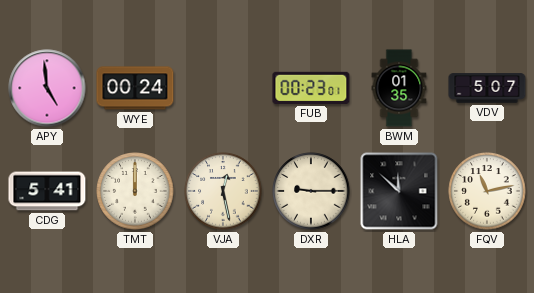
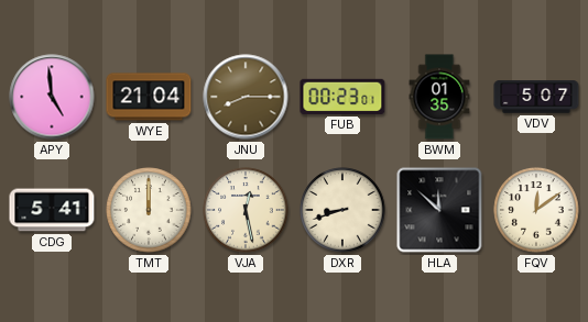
WYE: 00:24 -> 21:04 (149, 97)
JNU: none -> 8:15 (246, 97)
DXR: 9:15 -> 8:42 (342, 210)
FQV: 11:13 -> 12:09 (536, 210)
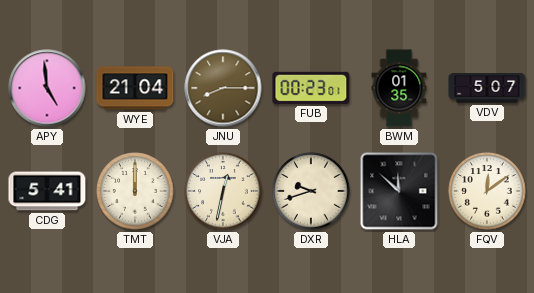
VJA: 12:28 -> 12:32 (223, 191)
DXR: 8:42 -> 9:42 (311, 191)
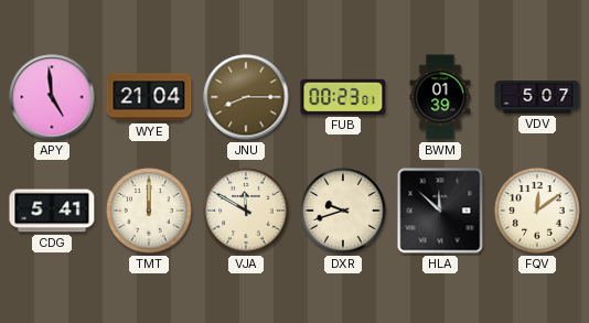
BWM: 01:35 -> 01:39 (440, 97)
VJA: 12:32 -> 11:50 (246, 211)
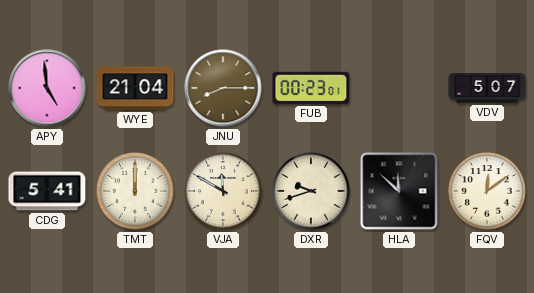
BWM: 01:39 -> none (440, 97)
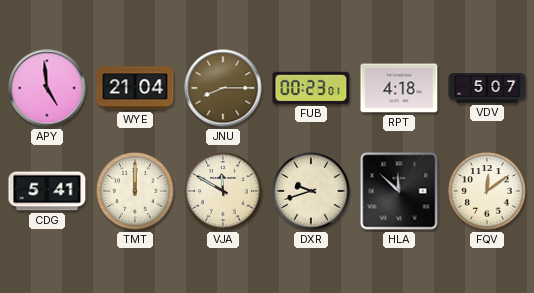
RPT: none -> 4:18 (399, 88)
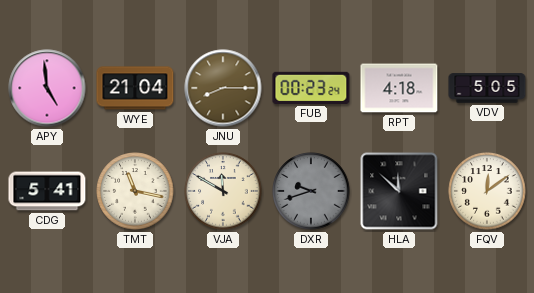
FUB: 00:23:01 -> 00:23:24 (311, 88)
VDV: 5:07 -> 5:05 (487, 88)
TMT: 12:00 -> 11:17 (135, 191)
DXR dial: cream -> grey (311, 191)
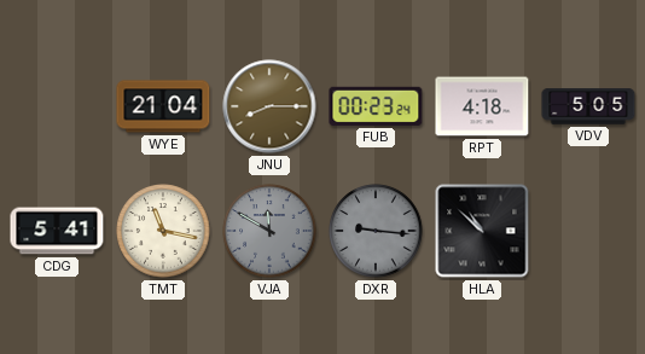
APY: 4:59 -> none (47, 88)
VJA dial: cream -> grey (269, 231)
DXR: 9:42 -> 9:16 (376, 231)
HLA: 11:52 -> 10:52 (482, 231)
FQV: 12:09 -> none (487, 191)
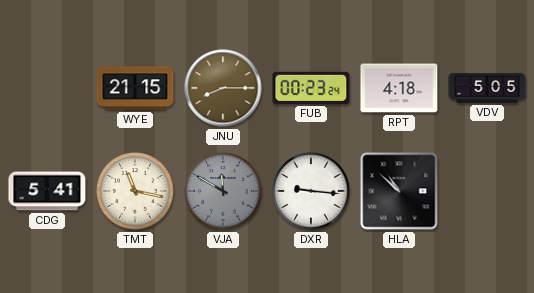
WYE: 21:04 -> 21:15 (135, 88)
DXR dial: grey -> white (311, 191)
